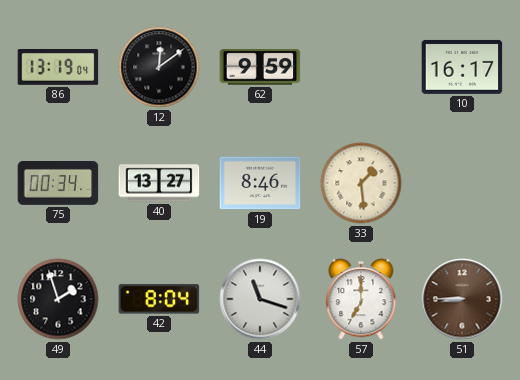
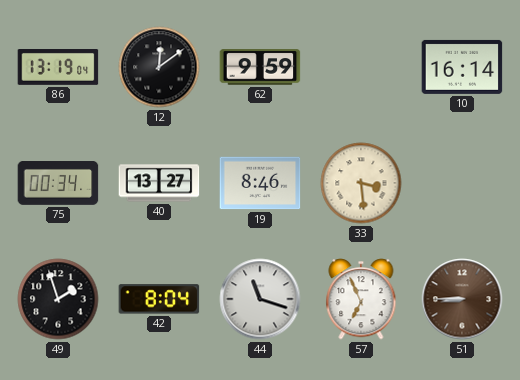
10: 16:17 -> 16:14 (462, 67)
33: 1:29 -> 3:29 (361, 183)
57: 7:00 -> 6:56 (361, 299)
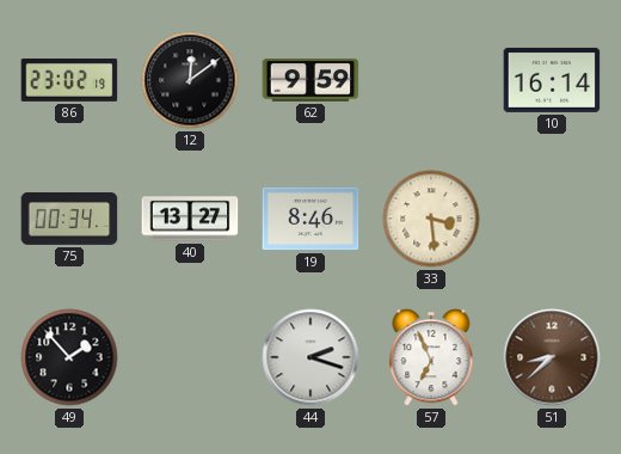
86: 13:19 -> 23:02 (69, 81)
49: 1:57 -> 1:53 (69, 357)
42: 8:04 -> none (159, 299)
44: 11:18 -> 2:18 (310, 357)
51: 8:45 -> 8:38 (552, 357)
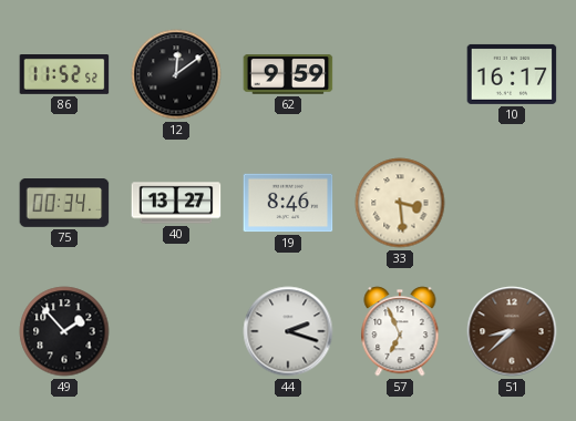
86: 23:02 -> 11:52 (64, 75)
10: 16:14 -> 16:17 (512, 74)
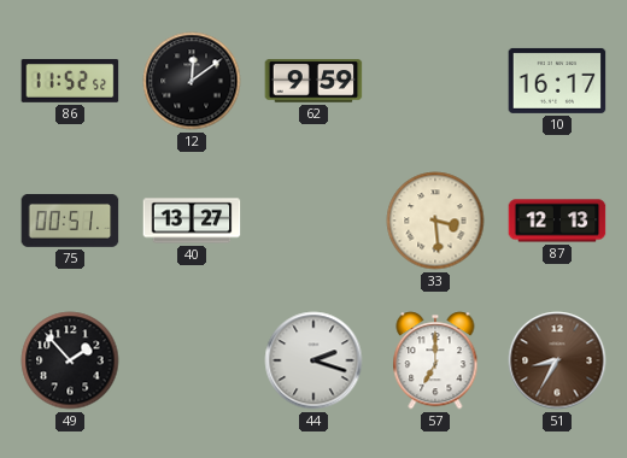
75: 00:34 -> 00:51 (70, 222)
19: 8:46 -> none (288, 203)
87: none -> 12:13 (557, 221)
57: 6:56 -> 7:00 (435, 360)
51: 8:38 -> 8:35 (557, 360)
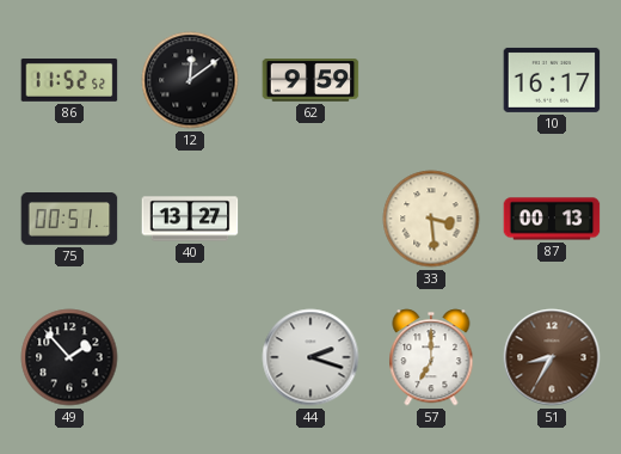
87: 12:13 -> 00:13 (552, 219)
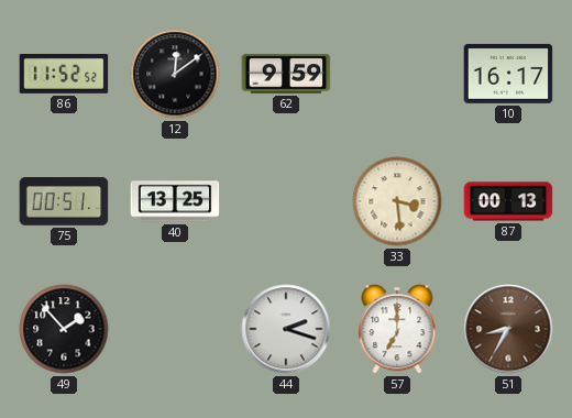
40: 13:27 -> 13:25 (175, 201)
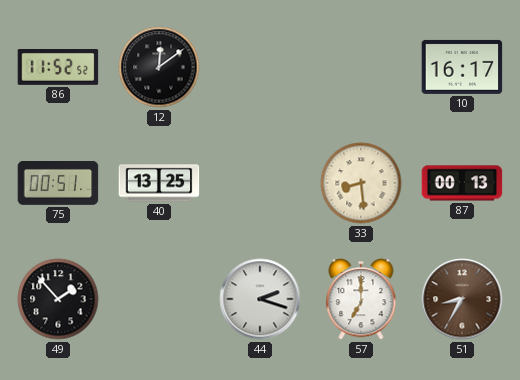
62: 9:59 -> none (286, 74)
33: 3:29 -> 8:29 (361, 183)
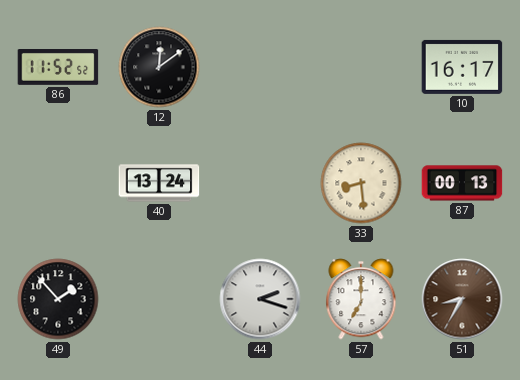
75: 00:51 -> none (58, 184)
40: 13:25 -> 13:24 (159, 183)
